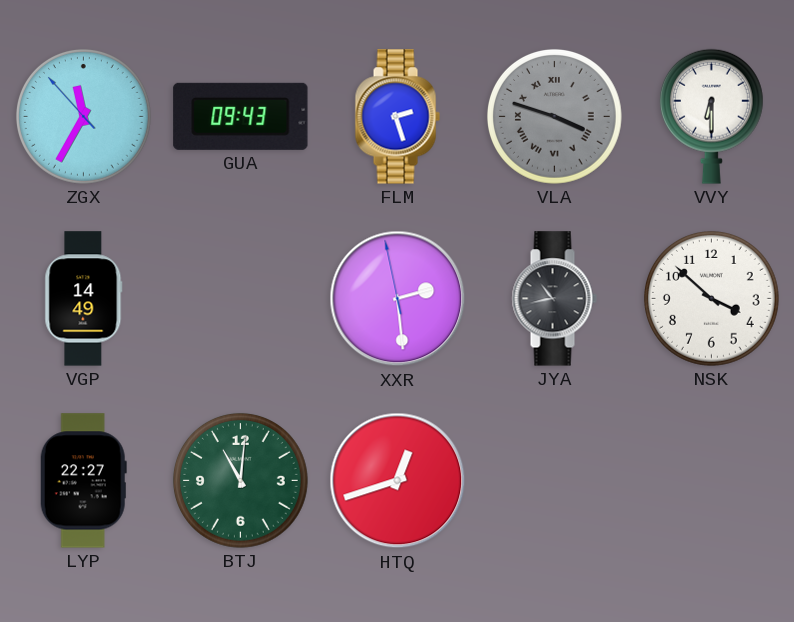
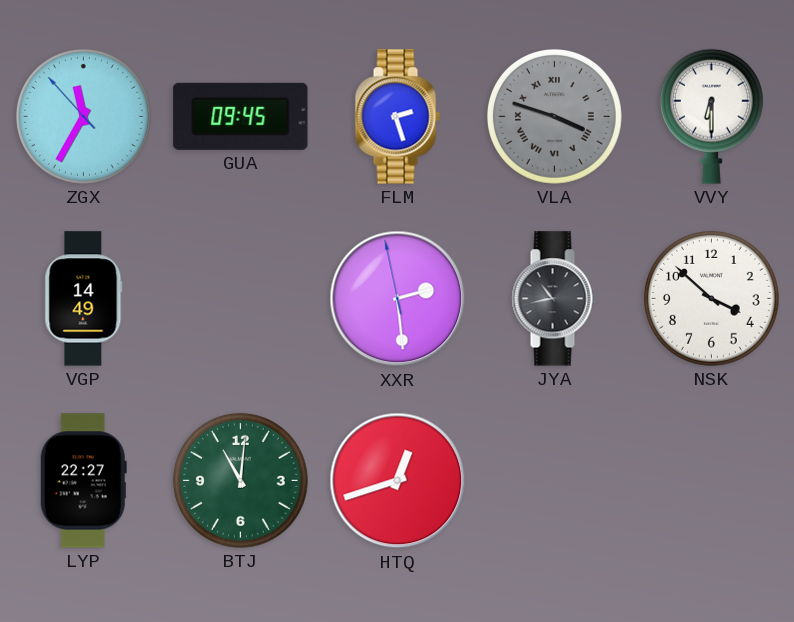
GUA: 09:43 -> 09:45 (241, 116)
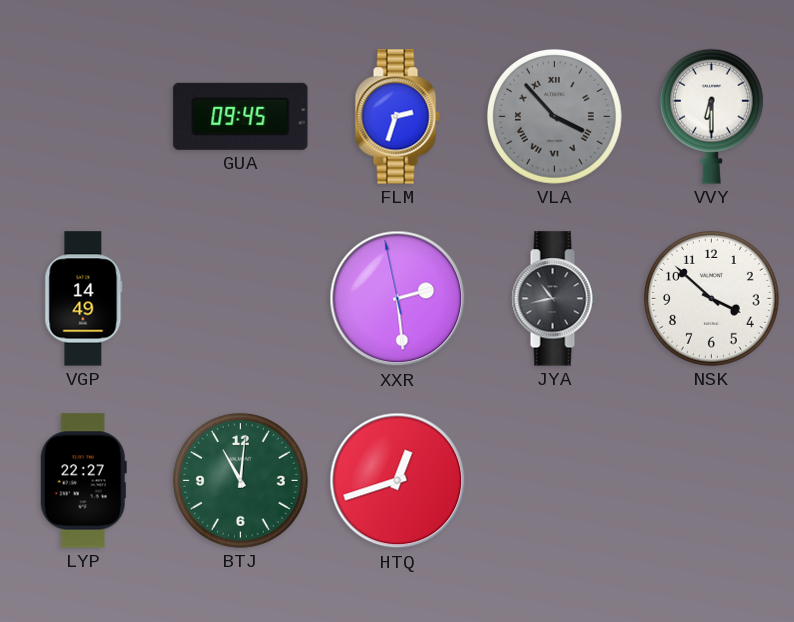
ZGX: 11:34 -> none (83, 116)
FLM: 2:27 -> 2:33 (397, 117)
VLA: 3:48 -> 3:53 (554, 116)
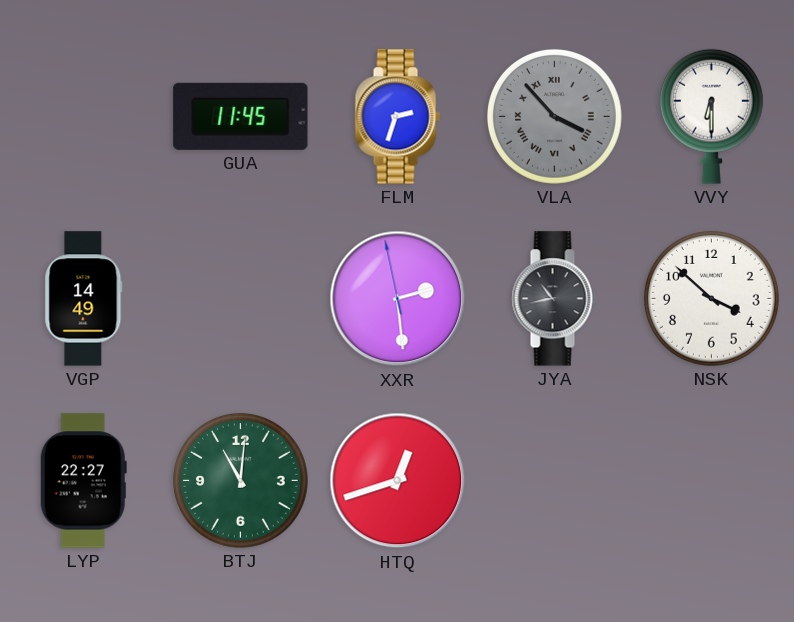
GUA: 09:45 -> 11:45 (241, 116)
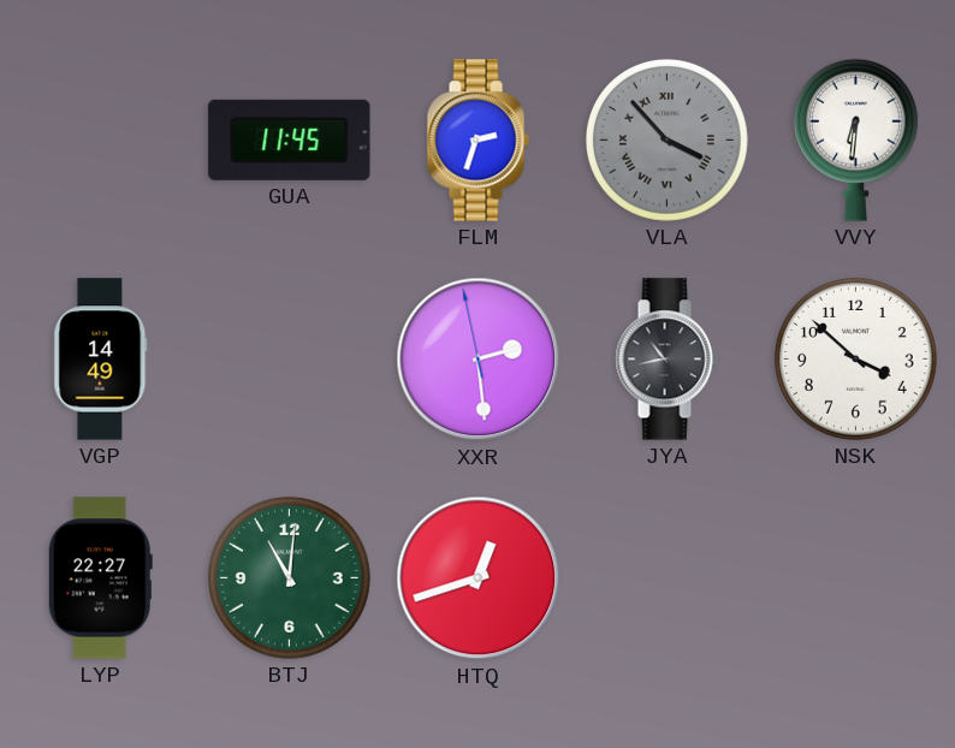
VVY: 6:30 -> 6:31 (855, 139)
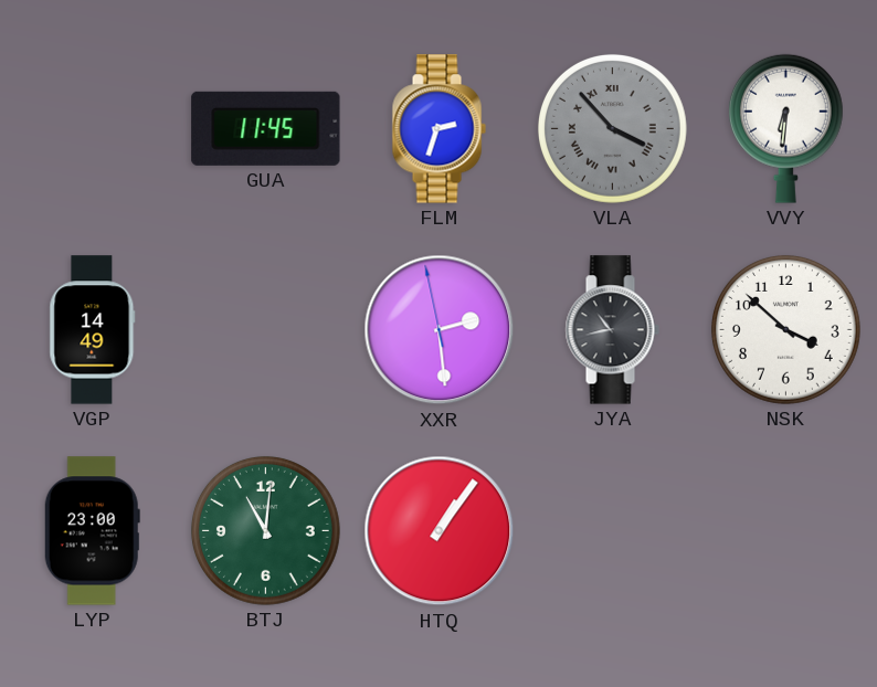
LYP: 22:27 -> 23:00 (92, 531)
HTQ: 12:42 -> 1:06 (440, 531)
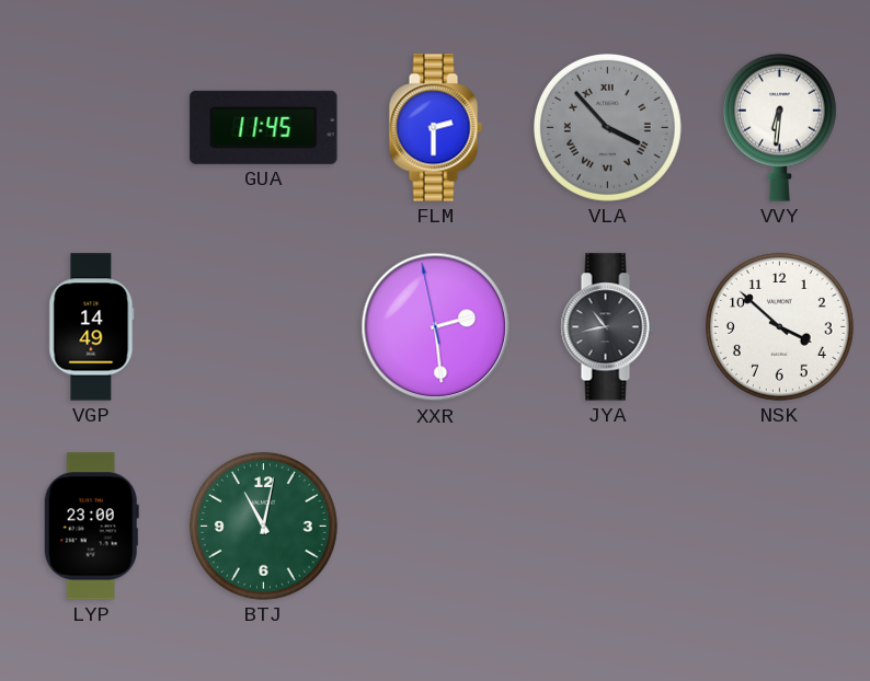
FLM: 2:33 -> 2:30 (435, 128)
BTJ: 11:01 -> 11:02 (263, 526)
HTQ: 1:06 -> none (440, 531)
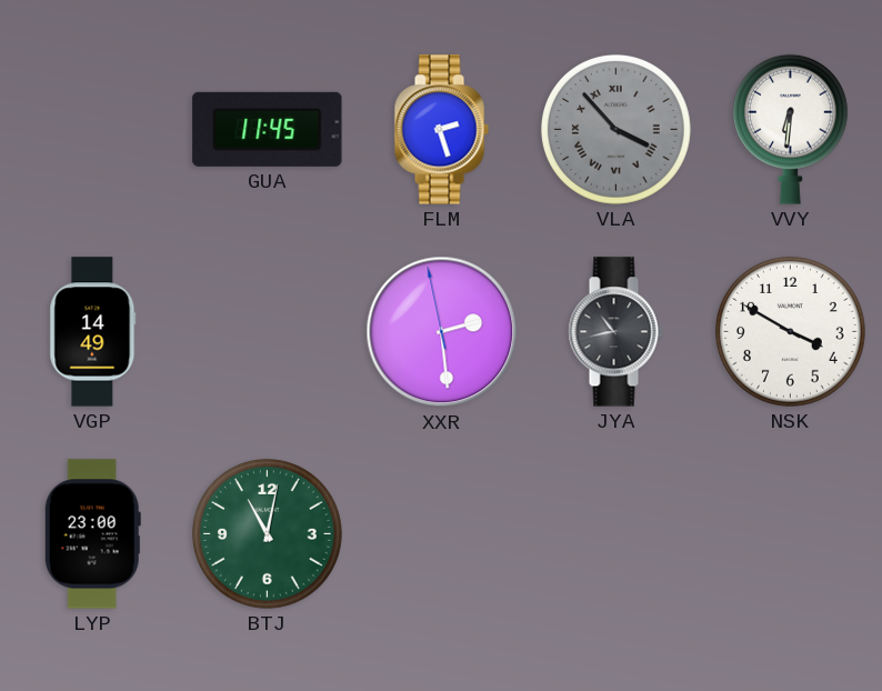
FLM: 2:30 -> 2:27 (441, 130)
NSK: 3:52 -> 3:50 (790, 331)
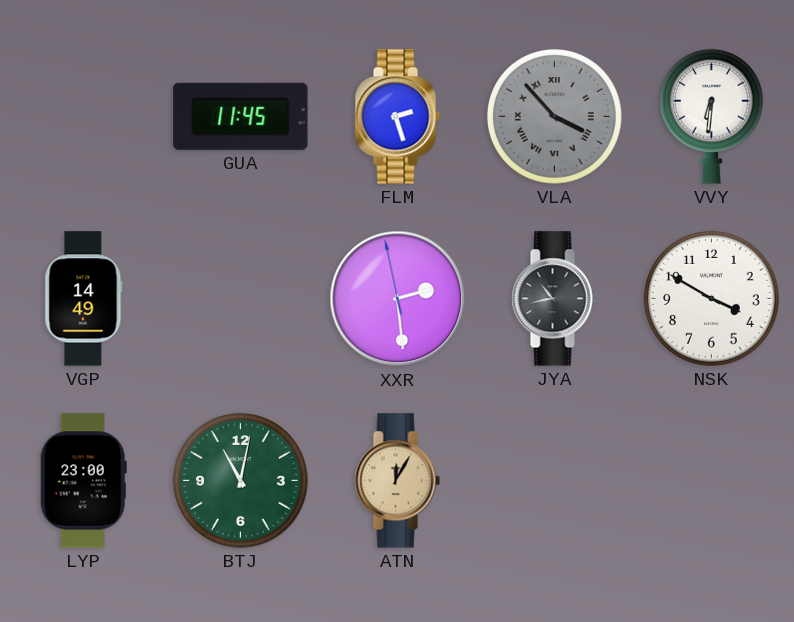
ATN: none -> 12:05 (397, 481)
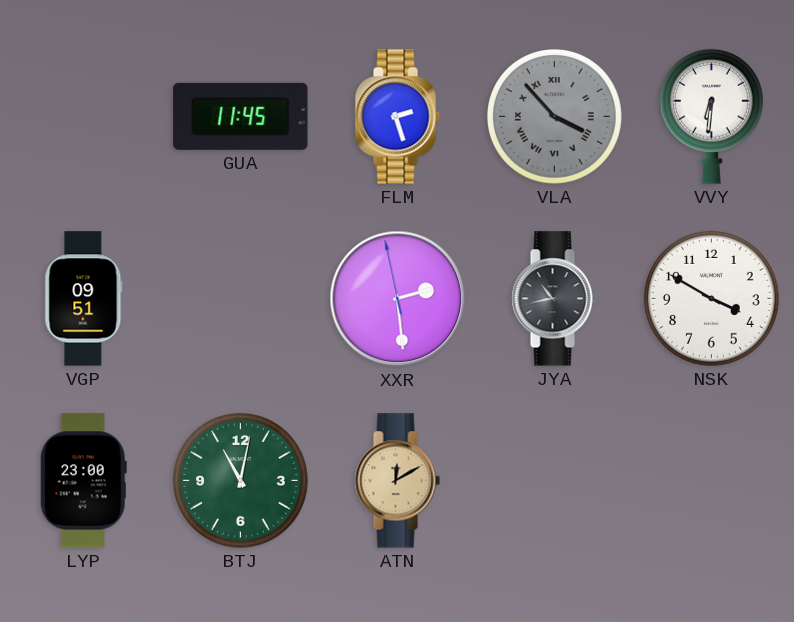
VGP: 14:49 -> 09:51 (84, 299)
ATN: 12:05 -> 12:10 (397, 481)
